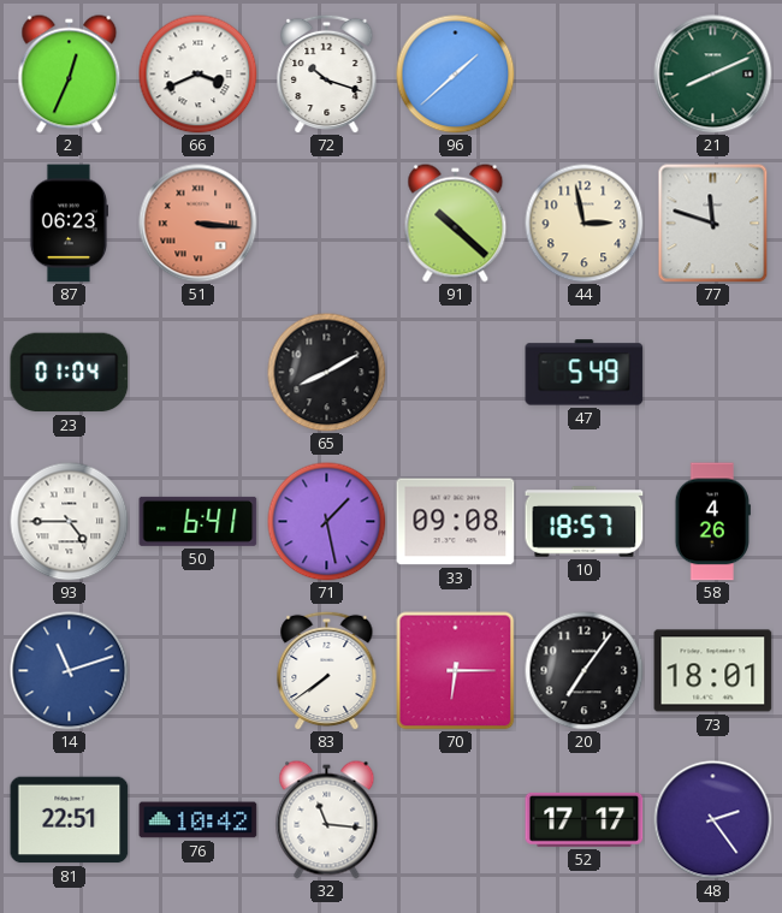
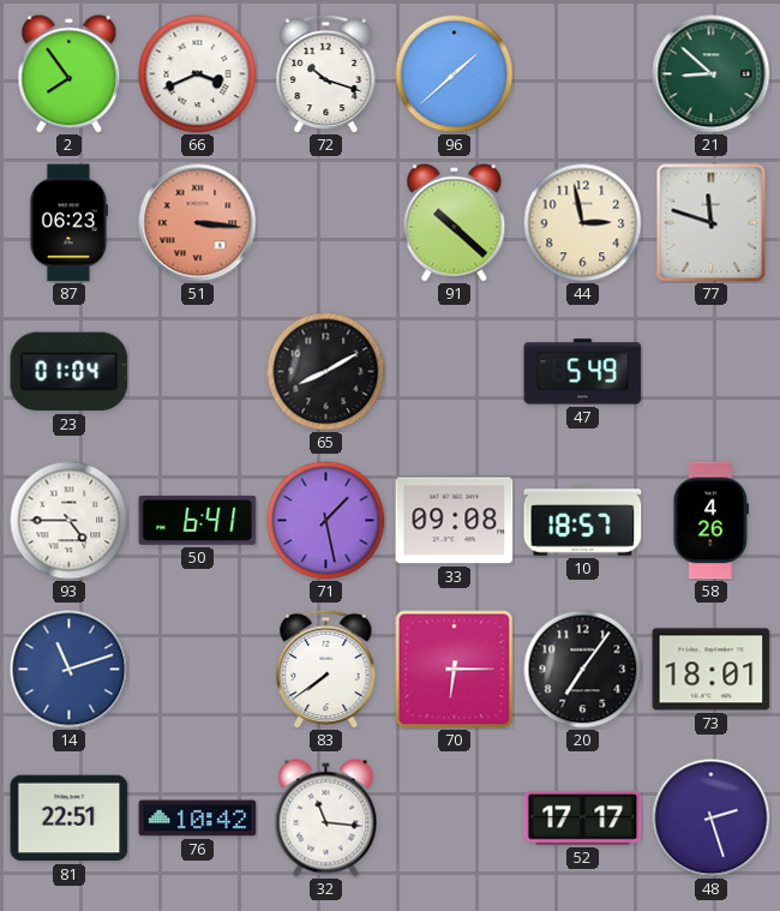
2: 12:34 -> 7:54 (70, 74)
21: 8:11 -> 8:52 (712, 74)
48: 2:24 -> 2:27 (712, 819)
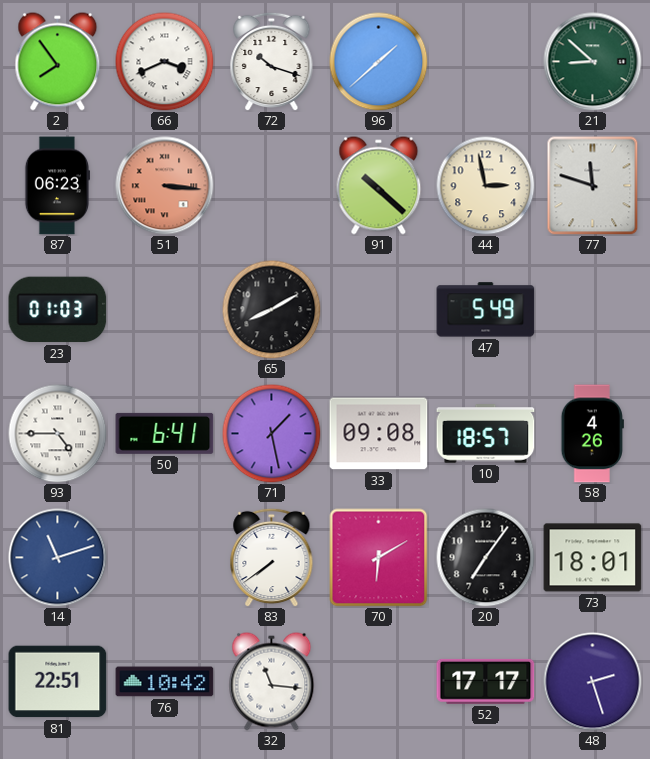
23: 01:04 -> 01:03 (58, 310)
70: 6:15 -> 6:10 (379, 558)
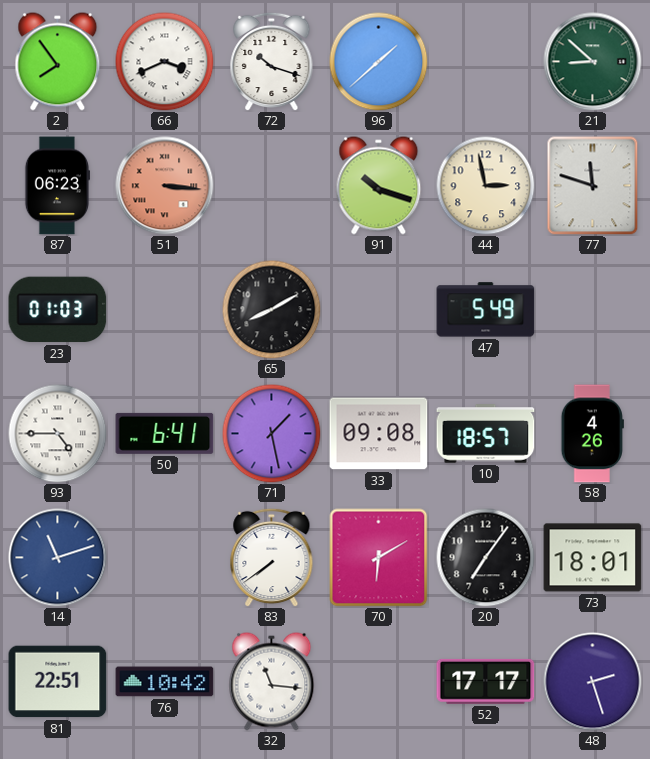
91: 10:22 -> 10:18 (379, 186)
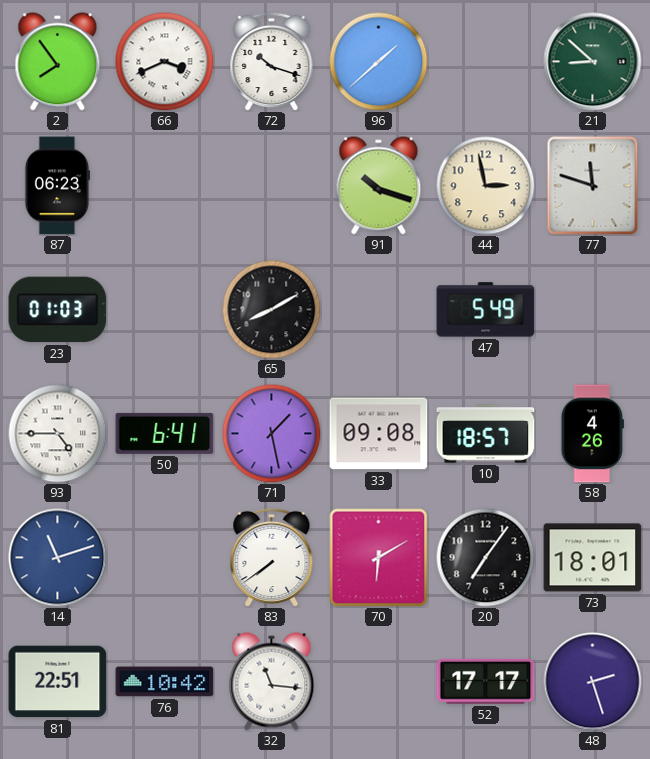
51: 3:16 -> none (165, 186)
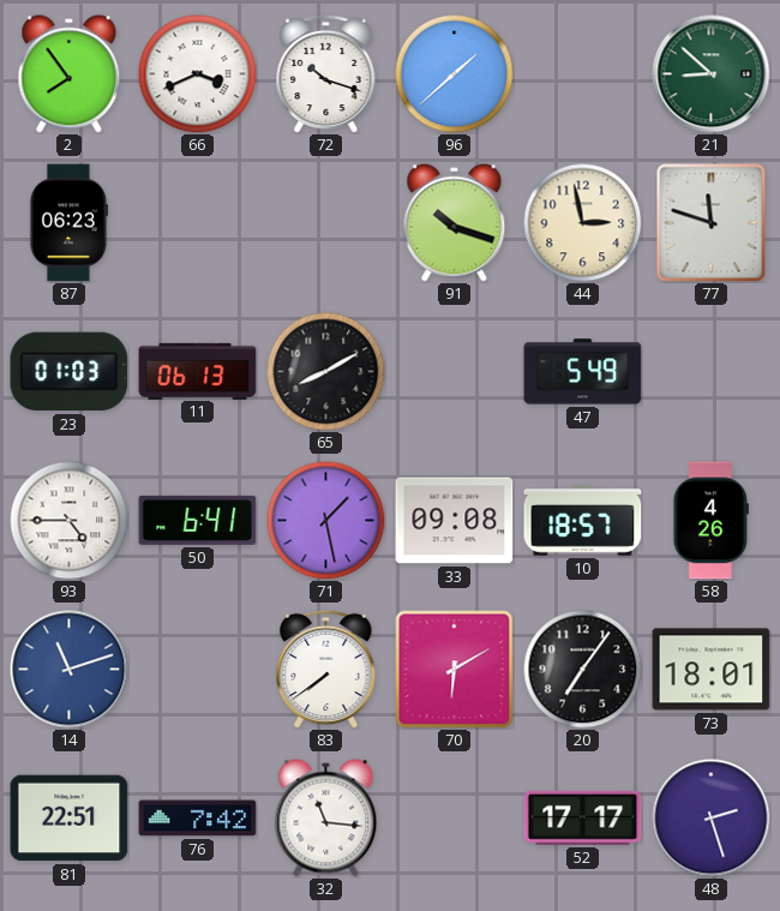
11: none -> 06:13 (198, 371)
76: 10:42 -> 7:42 (198, 819)
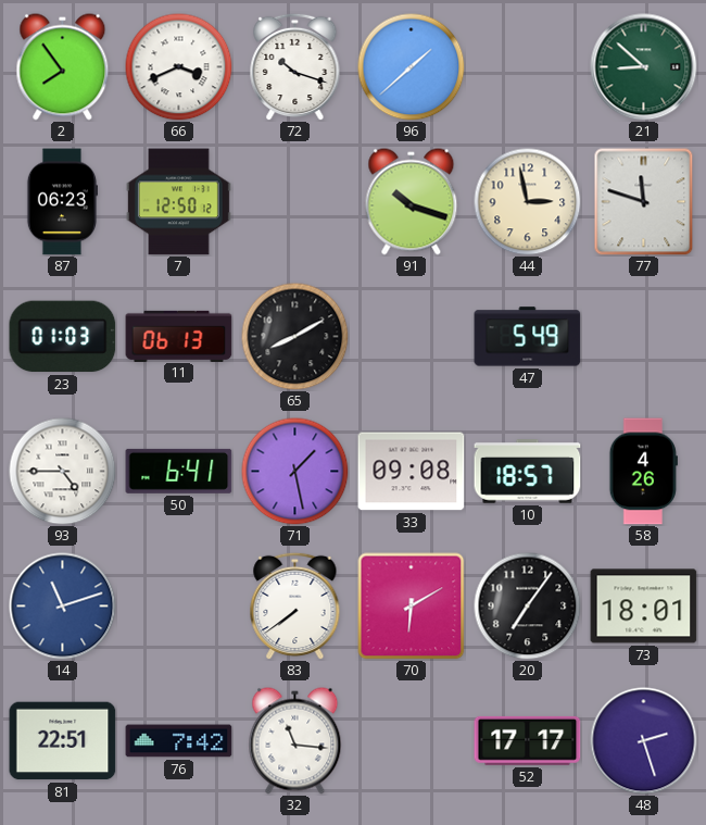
7: none -> 12:50 (178, 202)
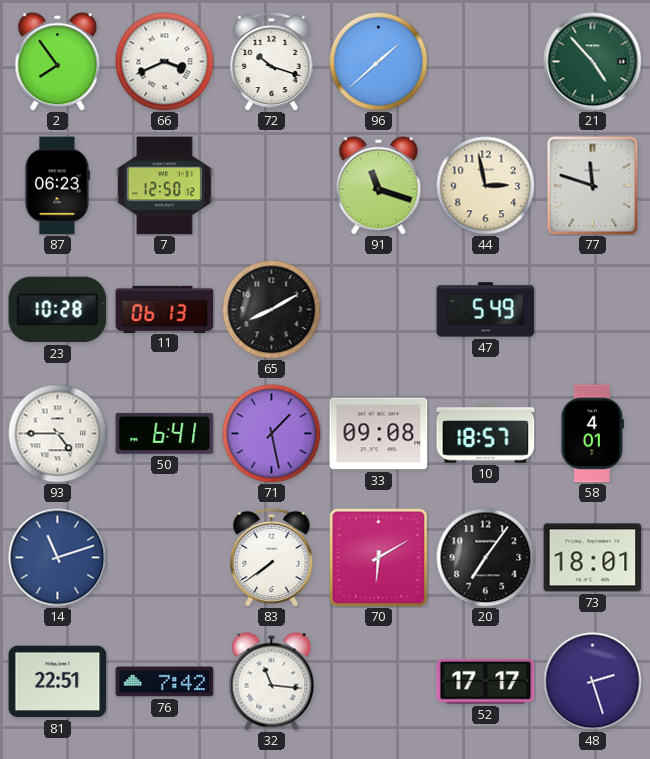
21: 8:52 -> 4:53 (593, 62)
91: 10:18 -> 11:18 (379, 186)
23: 01:03 -> 10:28 (58, 310)
58: 4:26 -> 4:01 (592, 434)
